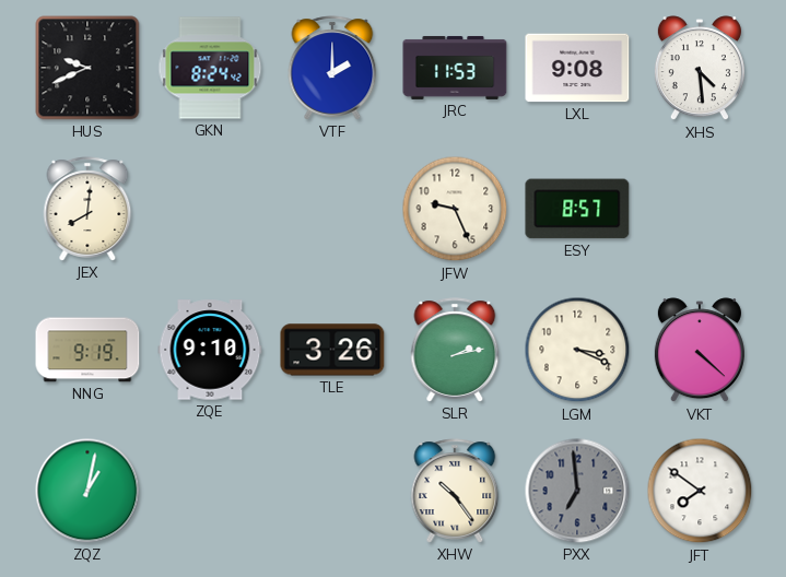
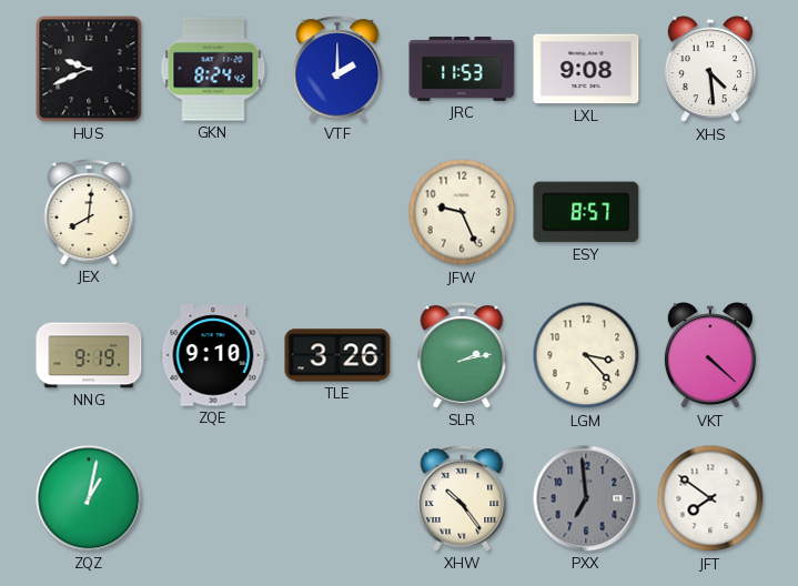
LGM: 3:19 -> 3:23 (586, 355)
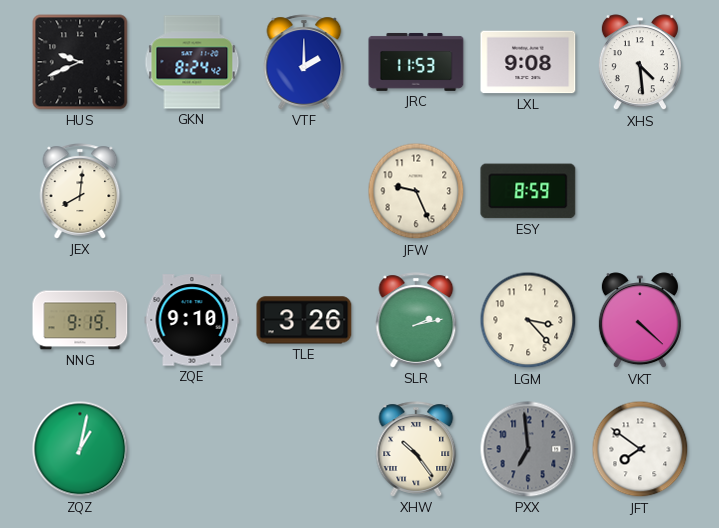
ESY: 8:57 -> 8:59 (528, 191)
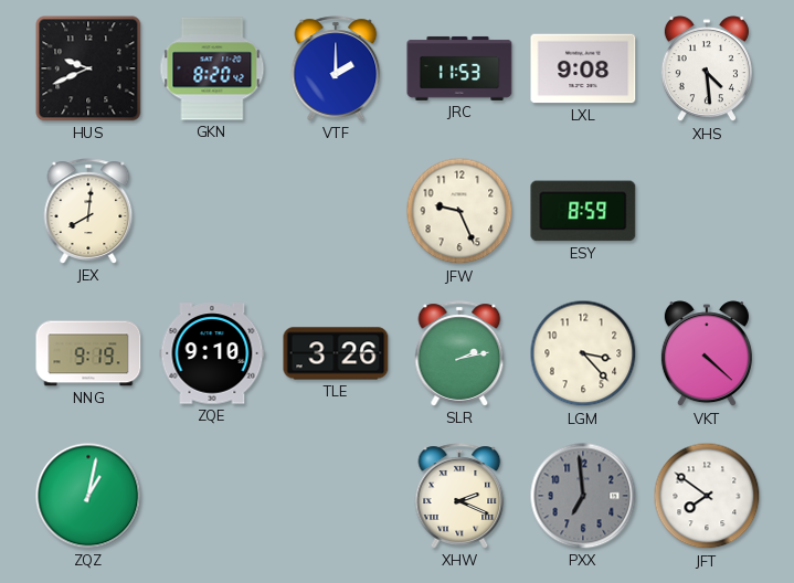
GKN: 8:24 -> 8:20 (212, 68)
XHW: 10:24 -> 2:19 (459, 496)
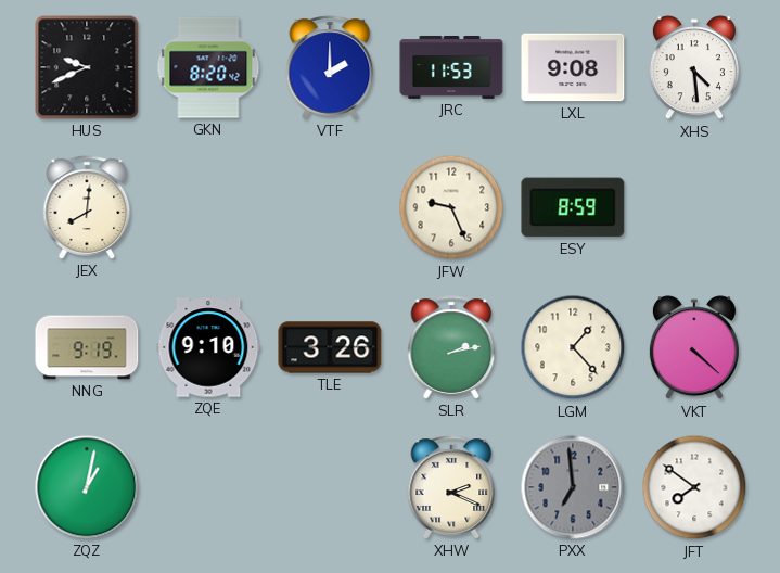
LGM: 3:23 -> 1:23 (573, 347)
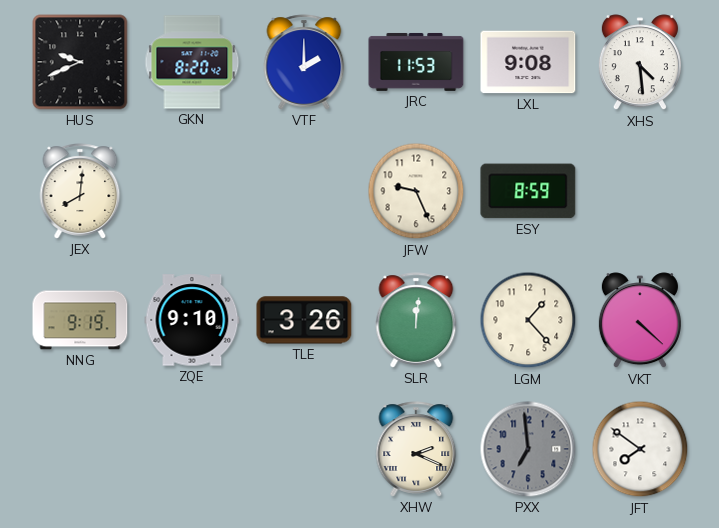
SLR: 2:13 -> 12:01 (416, 320)
ZQZ: 1:02 -> none (87, 487)
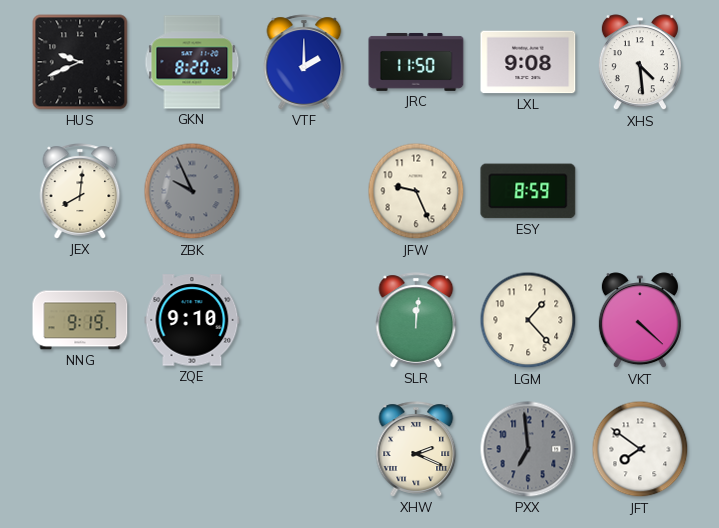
JRC: 11:53 -> 11:50 (416, 62)
ZBK: none -> 9:56 (192, 191)
TLE: 3:26 -> none (304, 320)
